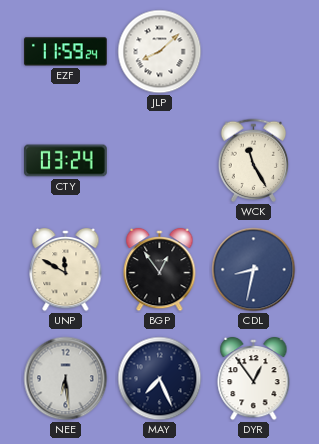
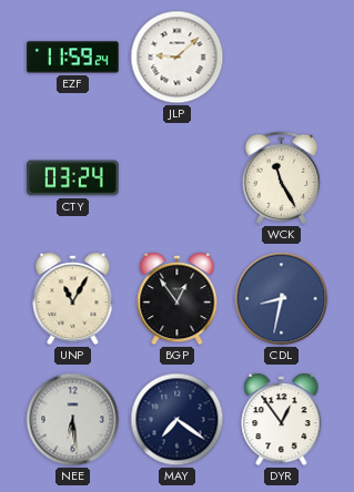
JLP: 8:08 -> 9:08 (178, 58)
UNP: 11:50 -> 11:05 (73, 299)
MAY: 7:26 -> 7:21 (178, 420)
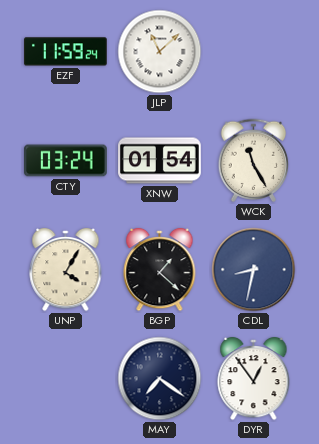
JLP: 9:08 -> 11:08 (160, 52)
XNW: none -> 01:54 (160, 161)
UNP: 11:05 -> 4:05 (66, 270)
BGP: 12:54 -> 1:22 (160, 270)
NEE: 6:29 -> none (73, 420)
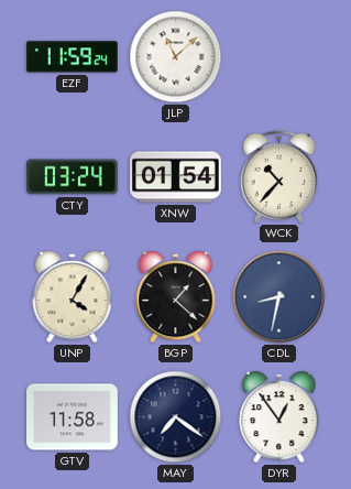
WCK: 11:25 -> 10:37 (279, 177)
GTV: none -> 11:58 (73, 417)
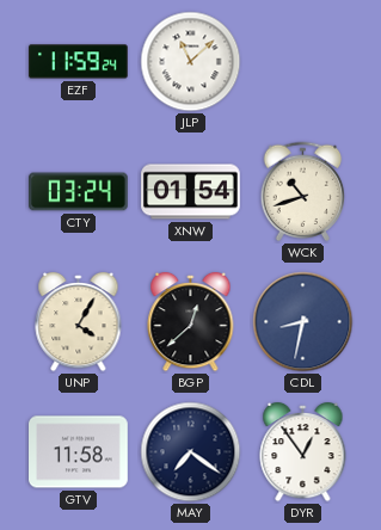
WCK: 10:37 -> 10:42 (303, 192)
BGP: 1:22 -> 12:38 (191, 322)
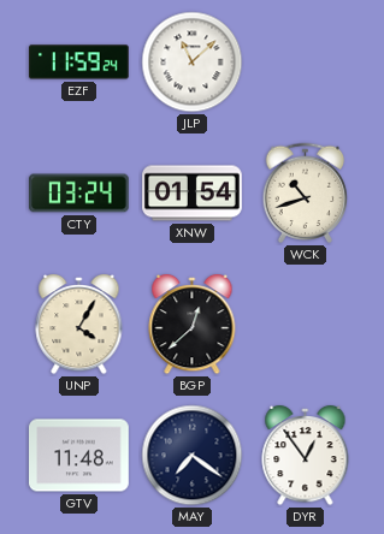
CDL: 8:32 -> none (303, 322)
GTV: 11:58 -> 11:48 (79, 456)
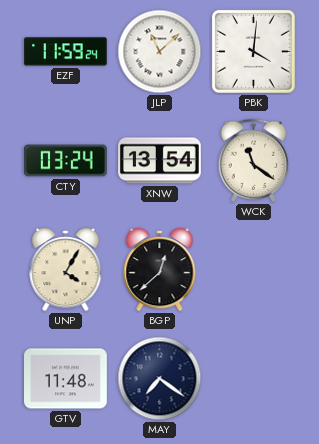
PBK: none -> 4:01 (253, 51)
XNW: 01:54 -> 13:54 (160, 161)
WCK: 10:42 -> 11:21 (254, 161)
DYR: 12:54 -> none (306, 456)
